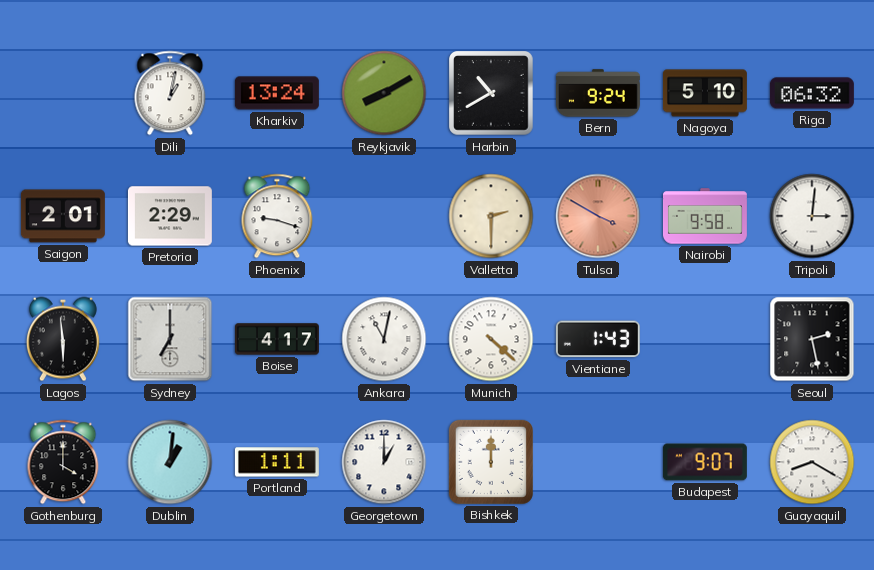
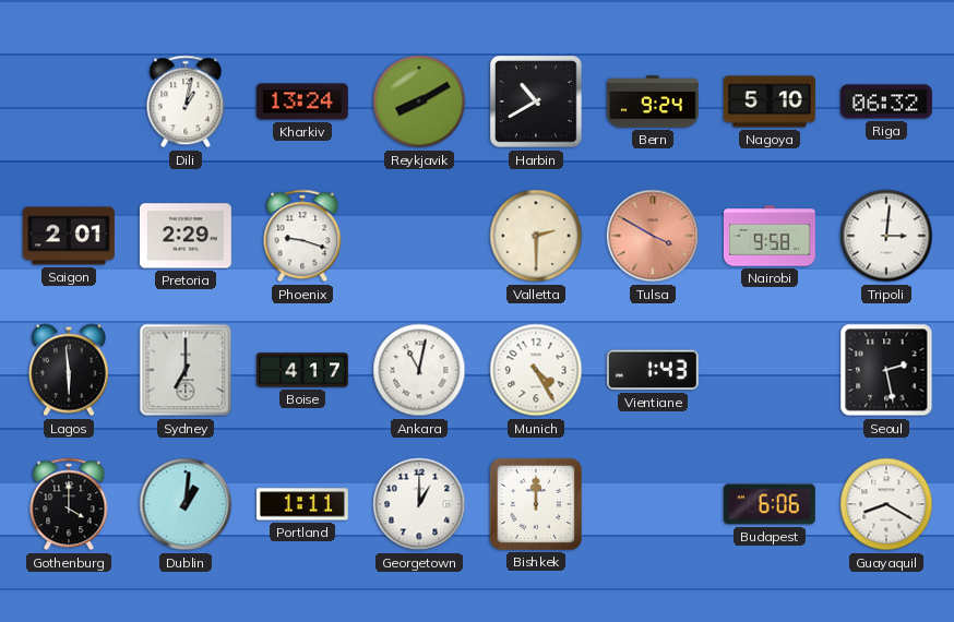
Munich: 4:22 -> 4:25 (536, 370)
Budapest: 9:07 -> 6:06 (770, 504)
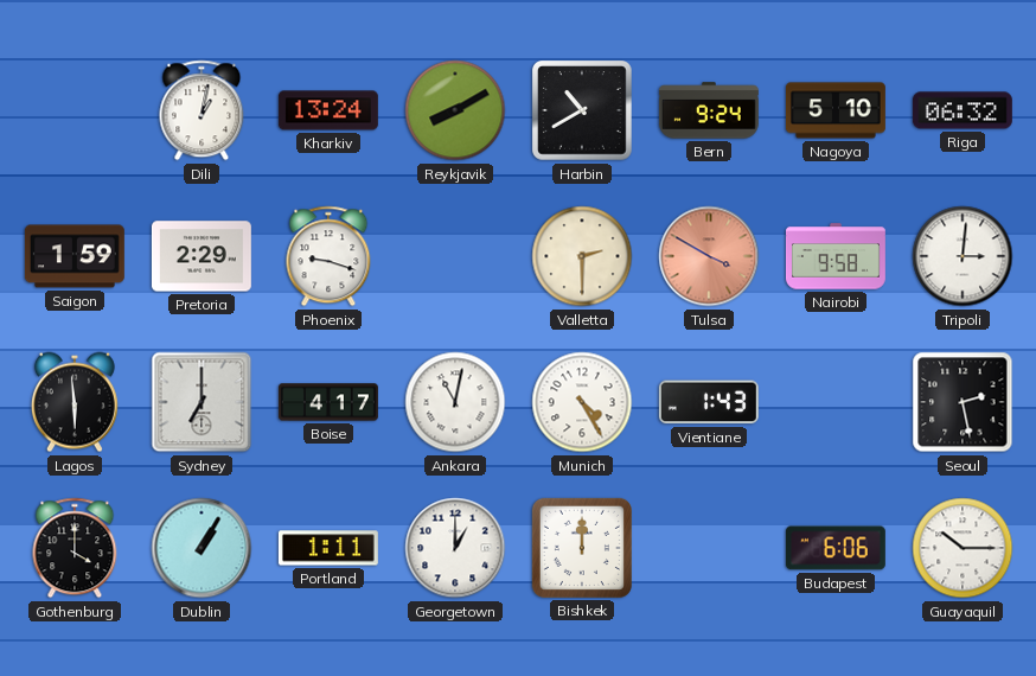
Saigon: 2:01 -> 1:59 (75, 256)
Dublin: 1:01 -> 1:05 (202, 548)
Guayaquil: 8:20 -> 10:15 (963, 548)
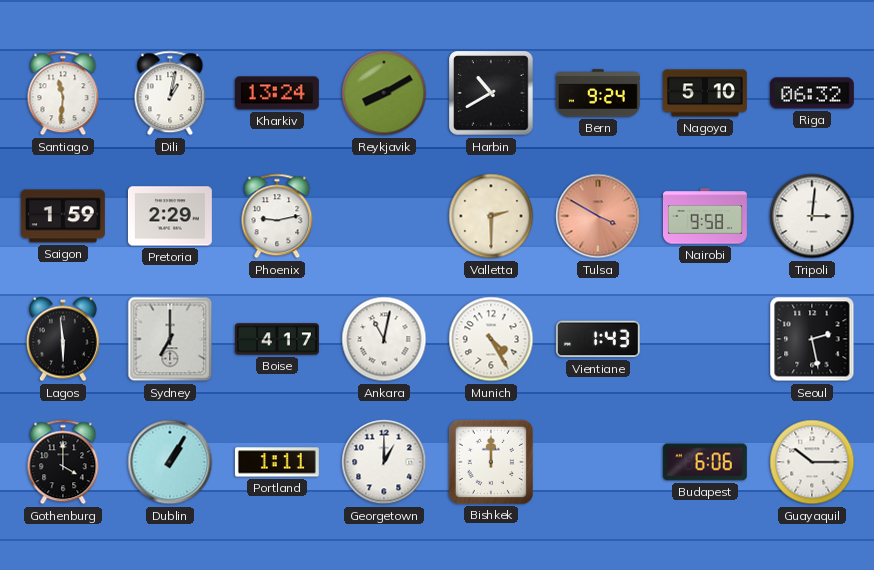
Santiago: none -> 11:31 (63, 93)
Phoenix: 9:18 -> 9:13 (277, 216)
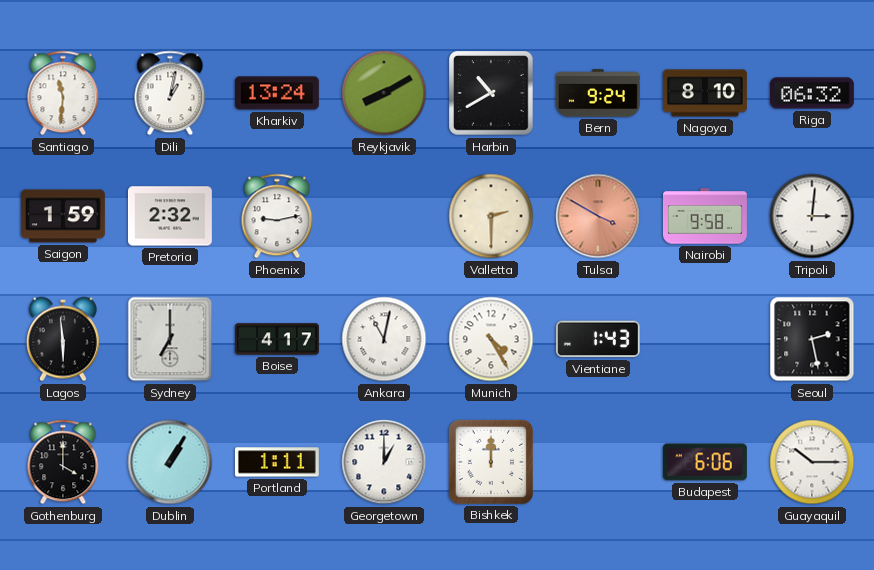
Nagoya: 5:10 -> 8:10 (705, 93)
Pretoria: 2:29 -> 2:32 (170, 216)
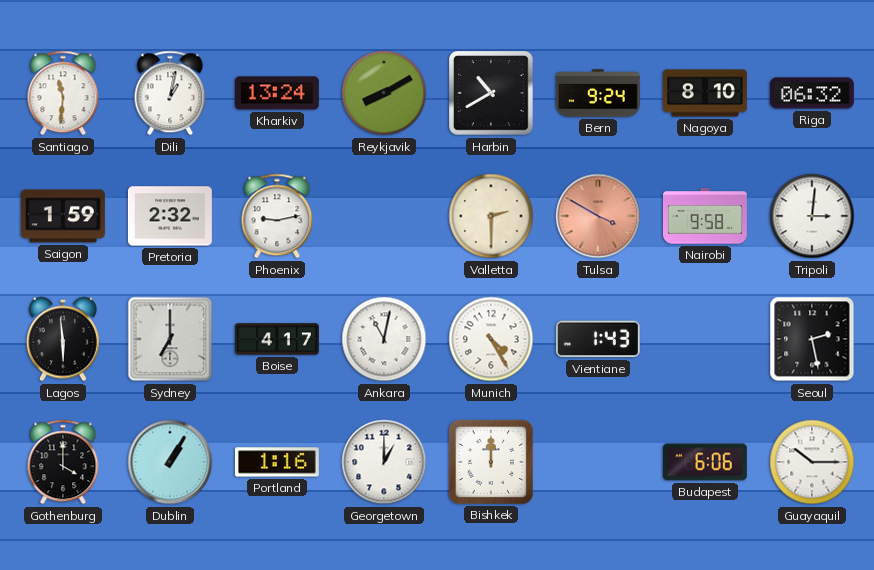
Portland: 1:11 -> 1:16 (277, 462)
